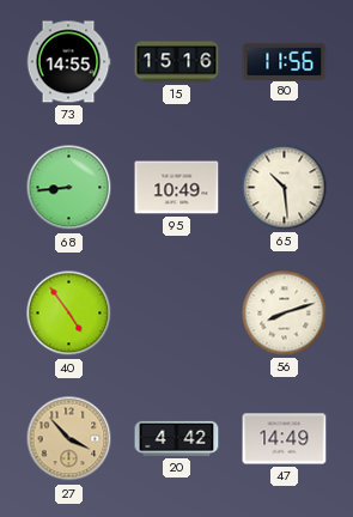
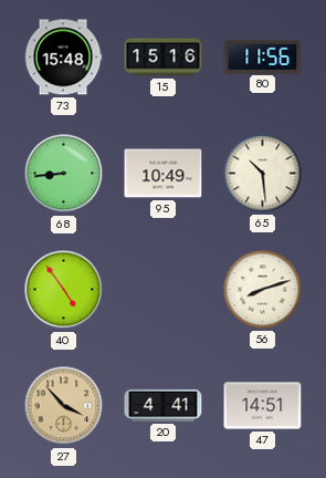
73: 14:55 -> 15:48 (63, 58)
20: 4:42 -> 4:41 (164, 405)
47: 14:49 -> 14:51 (263, 406)
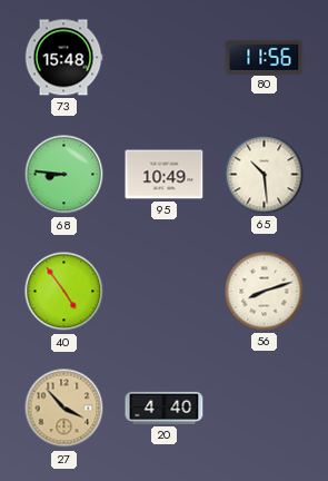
15: 15:16 -> none (164, 58)
68: 8:44 -> 8:46 (64, 175)
20: 4:41 -> 4:40 (165, 408)
47: 14:51 -> none (263, 406)
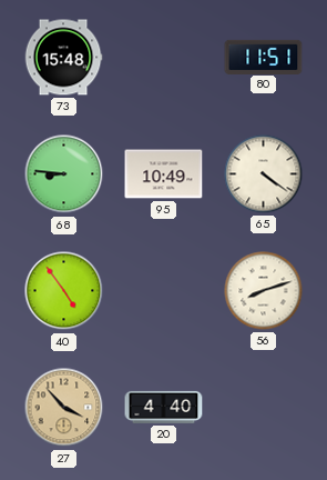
80: 11:56 -> 11:51 (264, 57)
65: 10:29 -> 4:21 (264, 174)
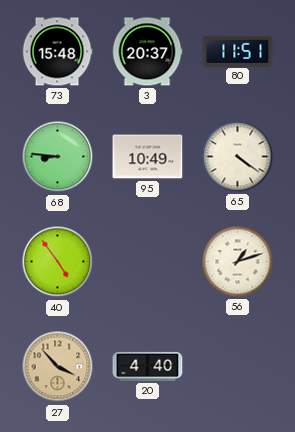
3: none -> 20:37 (147, 52)
56: 8:12 -> 1:12 (238, 262)
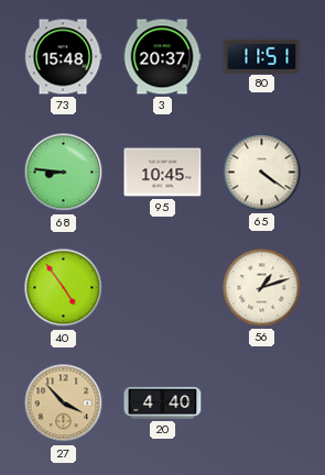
95: 10:49 -> 10:45 (163, 173)
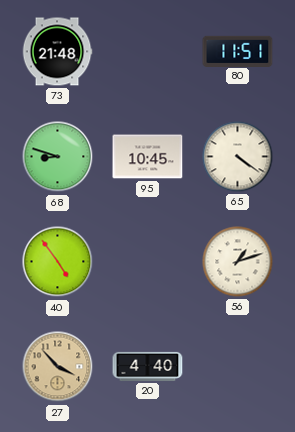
73: 15:48 -> 21:48 (57, 52)
3: 20:37 -> none (162, 57)
68: 8:46 -> 8:48 (58, 157)
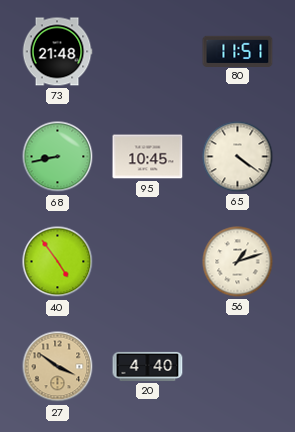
68: 8:48 -> 8:43 (58, 157)
27: 3:53 -> 3:51 (58, 367)
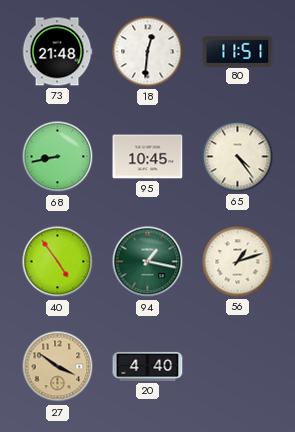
18: none -> 12:31 (148, 52)
65: 4:21 -> 4:24 (238, 157)
94: none -> 1:17 (148, 262)
